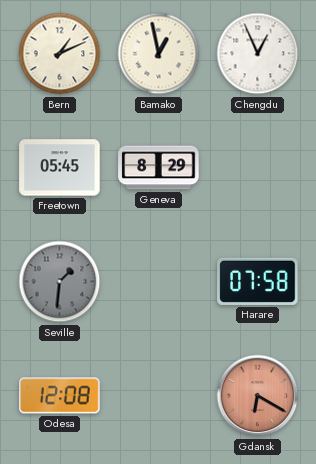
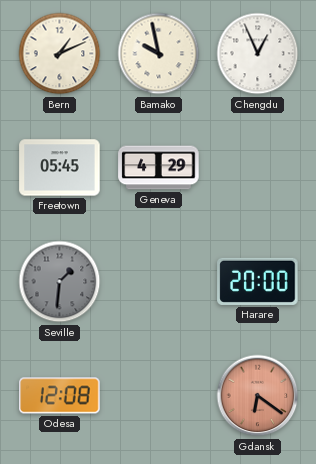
Bamako: 12:58 -> 9:58 (159, 54)
Geneva: 8:29 -> 4:29 (159, 168)
Harare: 07:58 -> 20:00 (258, 281)
Gdansk: 6:20 -> 6:21 (258, 396)
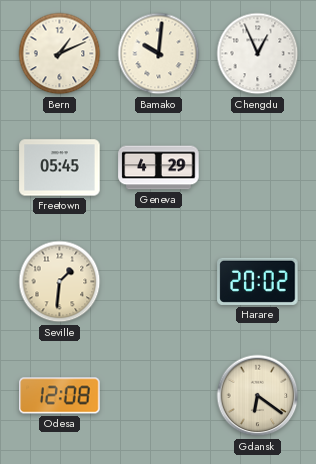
Bamako: 9:58 -> 10:01 (159, 54)
Seville dial: grey -> cream (60, 282)
Harare: 20:00 -> 20:02 (258, 281)
Gdansk dial: salmon -> cream (258, 396)
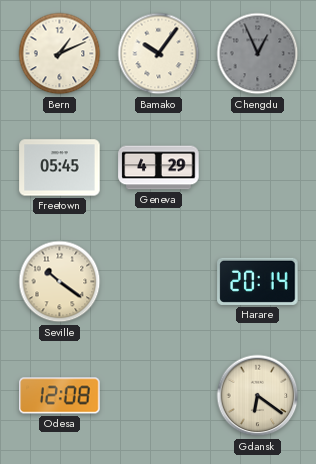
Bamako: 10:01 -> 10:06 (159, 54)
Chengdu dial: white -> grey (258, 54)
Seville: 1:31 -> 10:21 (60, 282)
Harare: 20:02 -> 20:14 (258, 281)
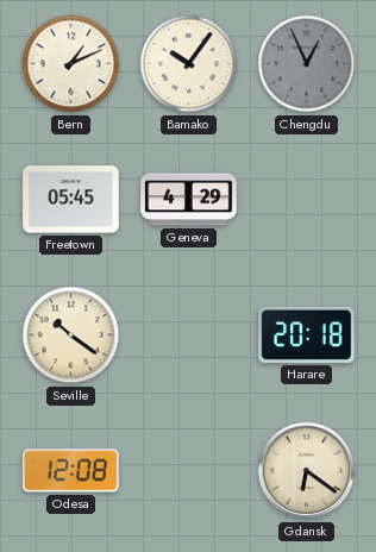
Harare: 20:14 -> 20:18 (307, 334)
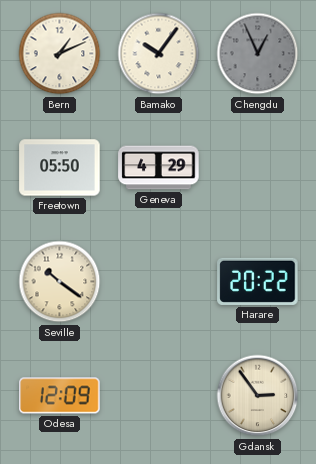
Freetown: 05:45 -> 05:50 (60, 168)
Harare: 20:18 -> 20:22 (258, 281)
Odesa: 12:08 -> 12:09 (60, 396)
Gdansk: 6:21 -> 2:54 (258, 396)
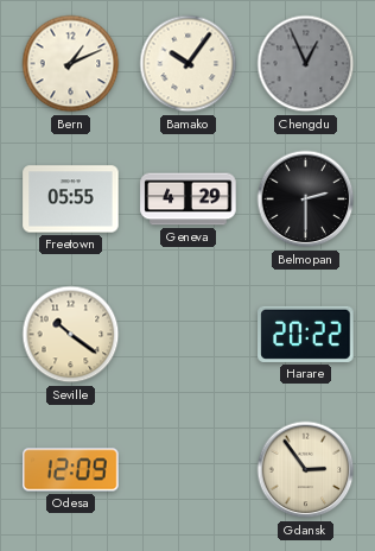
Freetown: 05:50 -> 05:55 (71, 199)
Belmopan: none -> 2:30 (306, 199)
